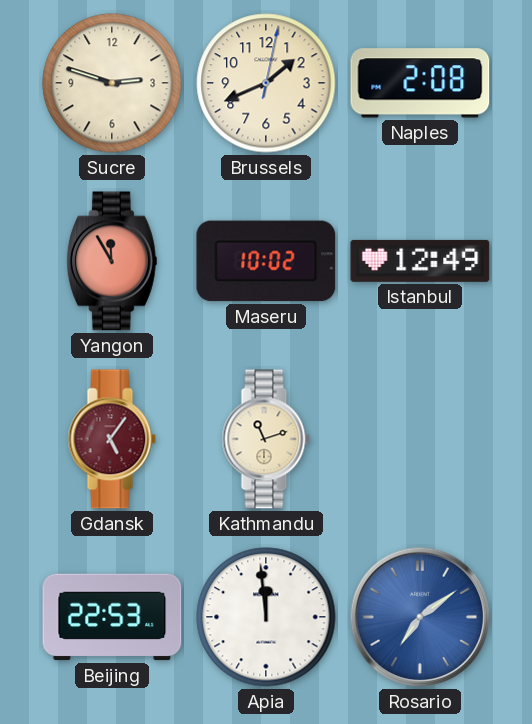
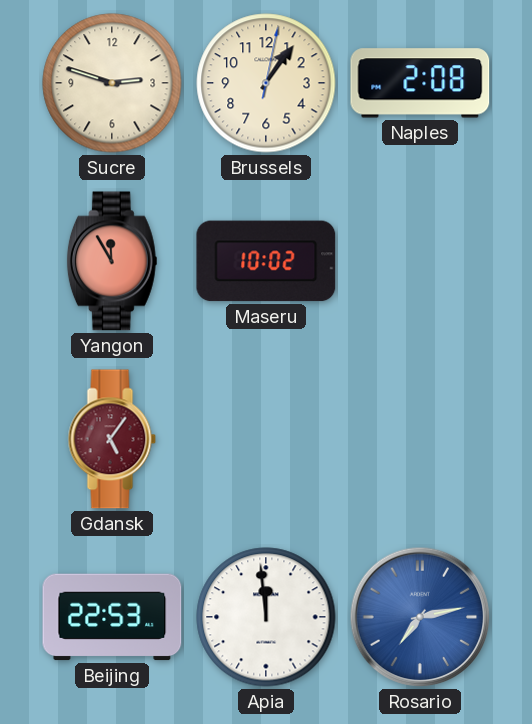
Brussels: 1:41 -> 1:06 (266, 83)
Istanbul: 12:49 -> none (420, 261)
Kathmandu: 11:12 -> none (266, 439)
Rosario: 7:09 -> 7:13 (420, 617)
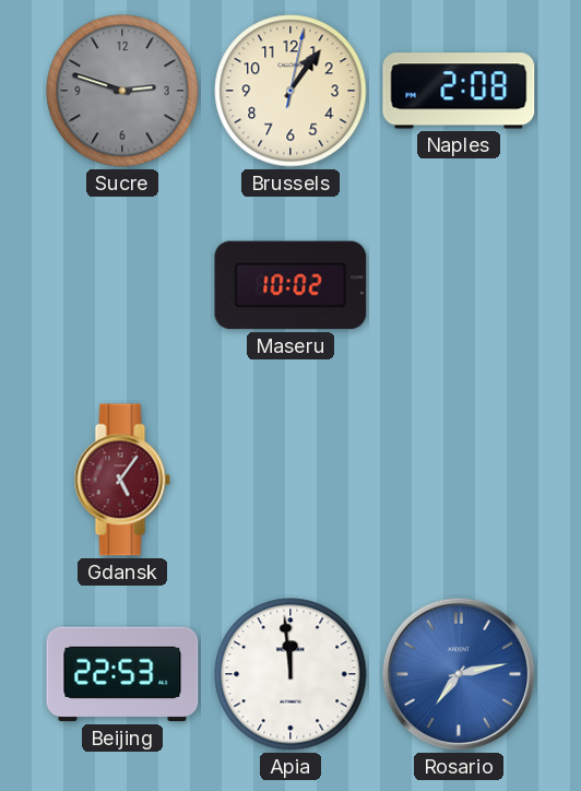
Sucre dial: cream -> grey (122, 91)
Yangon: 11:55 -> none (112, 261)
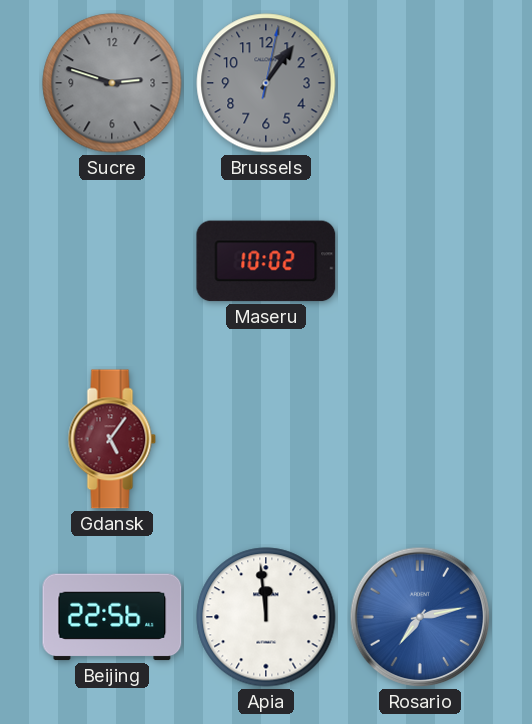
Brussels dial: cream -> grey (266, 83)
Naples: 2:08 -> none (459, 91)
Beijing: 22:53 -> 22:56 (112, 617)
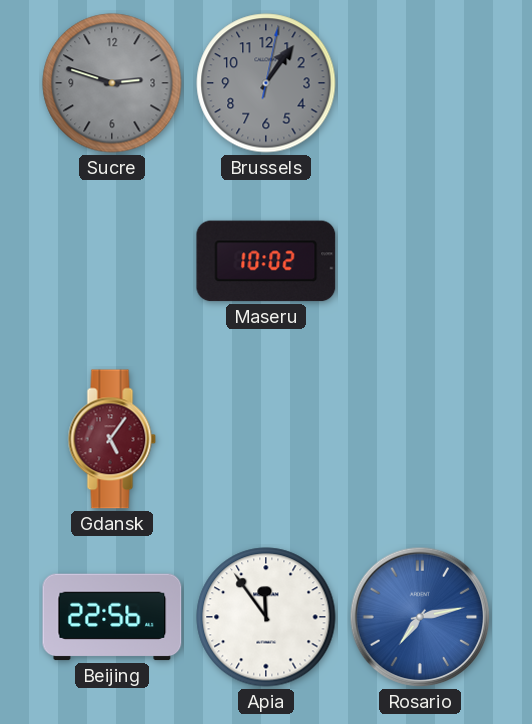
Apia: 11:59 -> 11:54 (266, 617)
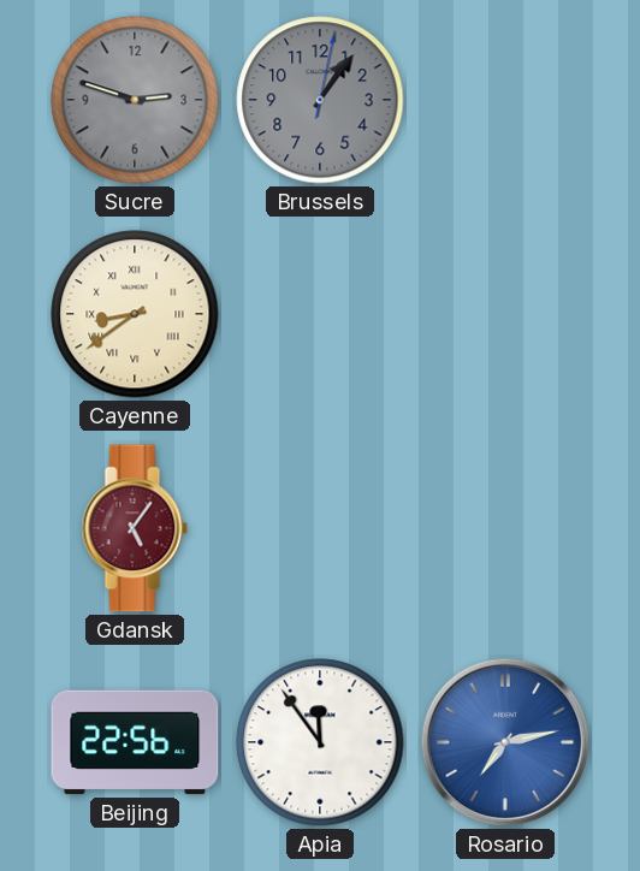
Cayenne: none -> 8:39 (135, 314)
Maseru: 10:02 -> none (266, 261)
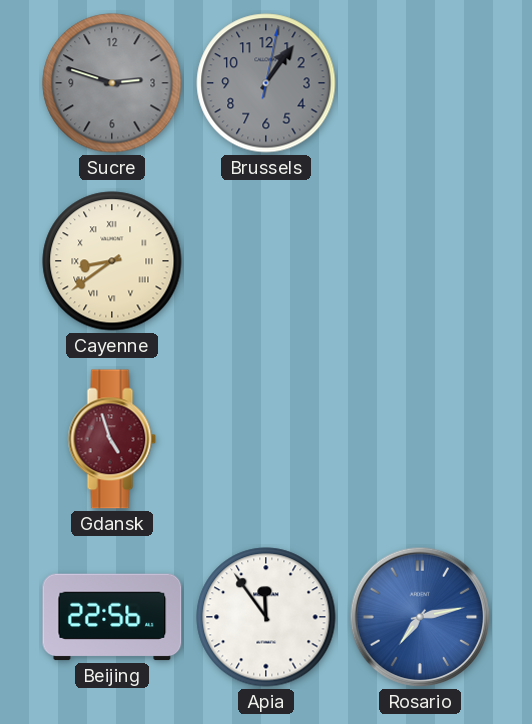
Gdansk: 5:06 -> 4:57 (112, 439)
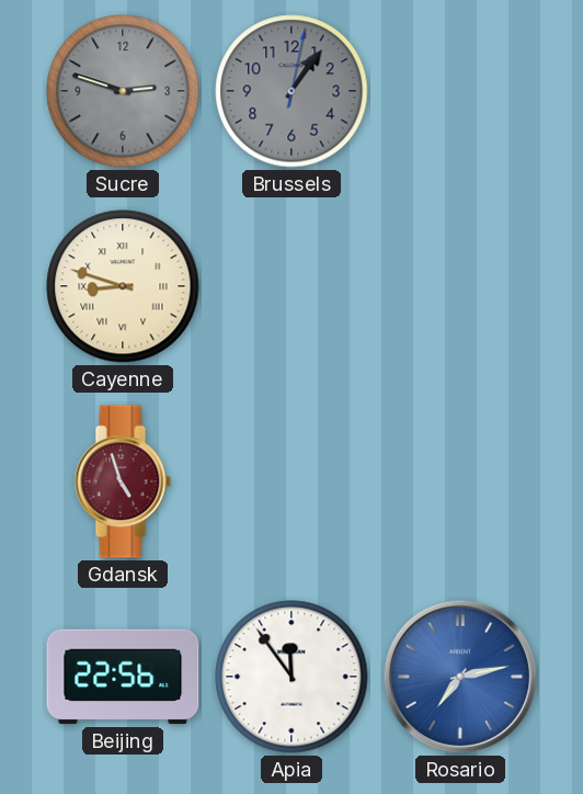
Cayenne: 8:39 -> 8:48 (123, 286)
